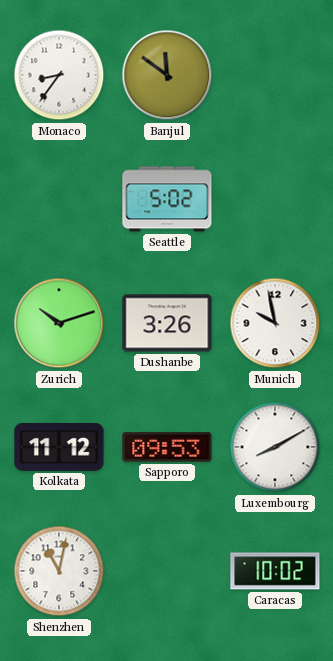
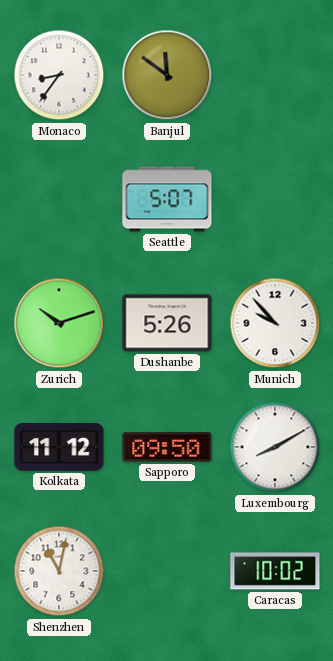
Seattle: 5:02 -> 5:07 (167, 199)
Dushanbe: 3:26 -> 5:26 (167, 323)
Munich: 9:58 -> 9:53 (275, 323)
Sapporo: 09:53 -> 09:50 (167, 447)
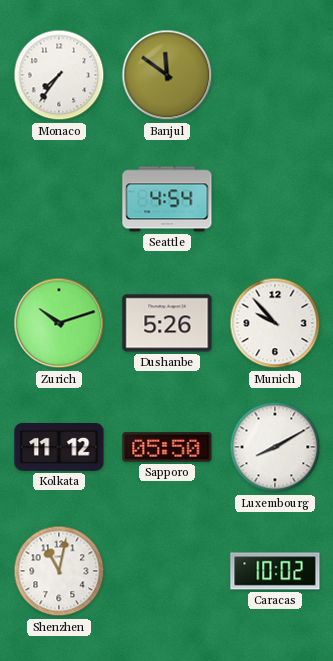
Monaco: 8:36 -> 7:36 (59, 75)
Seattle: 5:07 -> 4:54 (167, 199)
Sapporo: 09:50 -> 05:50 (167, 447)
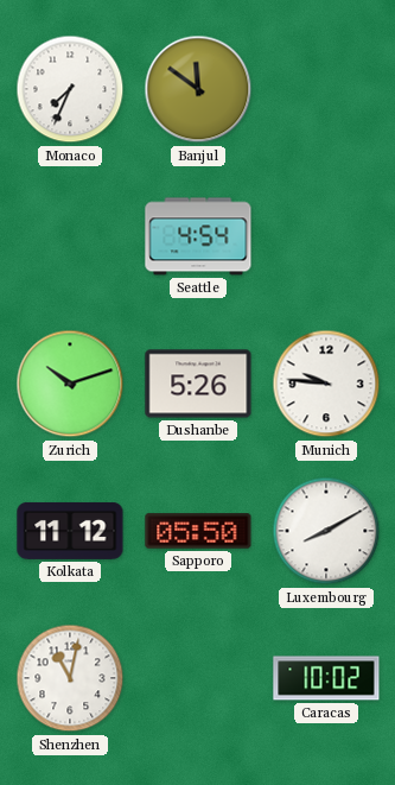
Monaco: 7:36 -> 7:34 (70, 89)
Munich: 9:53 -> 9:46 (326, 384)
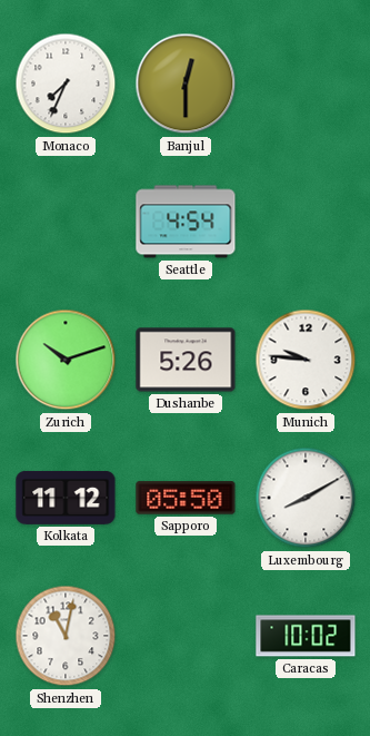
Banjul: 11:51 -> 12:30 (186, 84)
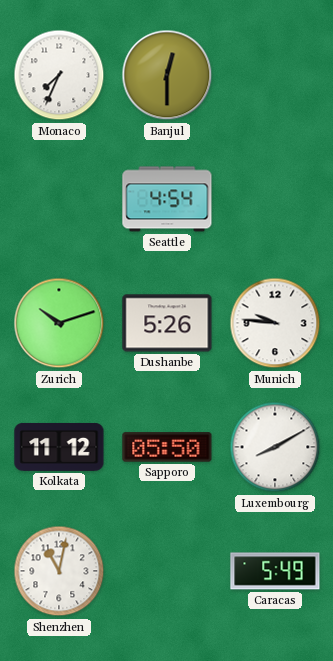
Caracas: 10:02 -> 5:49 (275, 571)
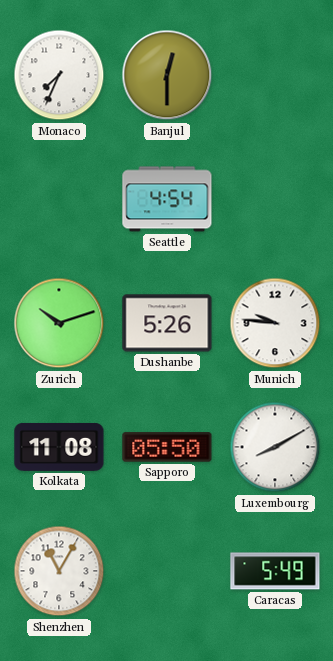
Kolkata: 11:12 -> 11:08 (59, 447)
Shenzhen: 11:02 -> 11:05 (59, 571)
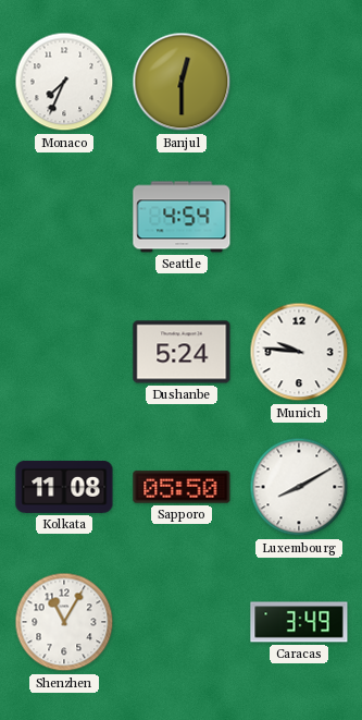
Zurich: 10:12 -> none (59, 323)
Dushanbe: 5:26 -> 5:24 (182, 352)
Caracas: 5:49 -> 3:49 (299, 622)
